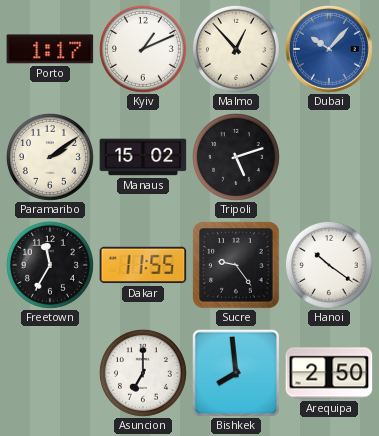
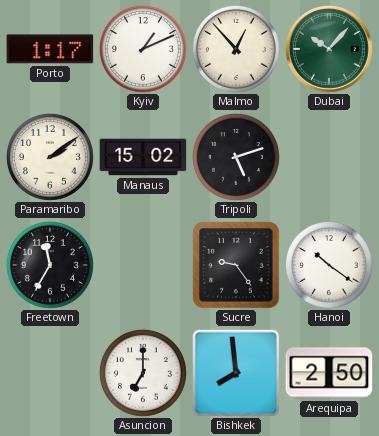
Dubai dial: blue -> green (329, 49)
Dakar: 11:55 -> none (143, 265)
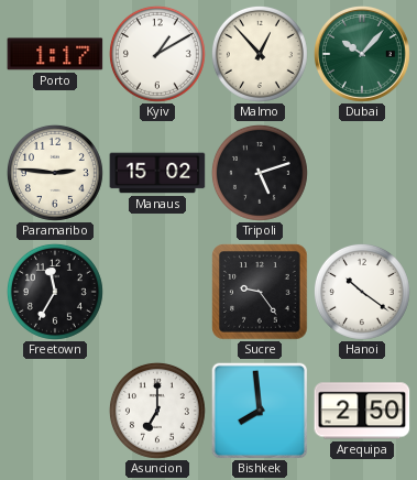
Kyiv: 1:11 -> 1:10 (157, 54)
Paramaribo: 2:09 -> 2:46 (55, 173)
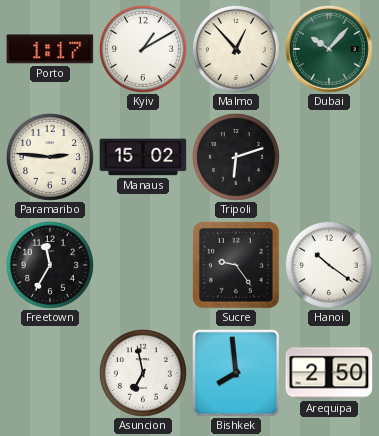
Tripoli: 5:12 -> 6:12 (236, 157)
Asuncion: 7:00 -> 6:58 (143, 373)
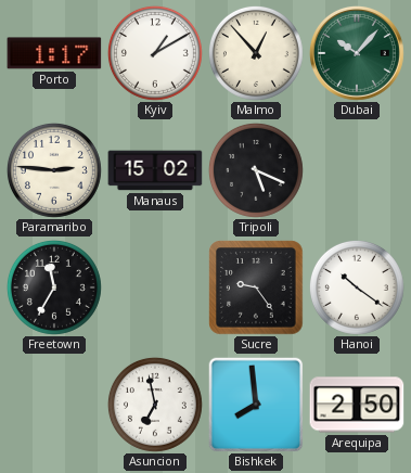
Tripoli: 6:12 -> 5:19 (256, 170)
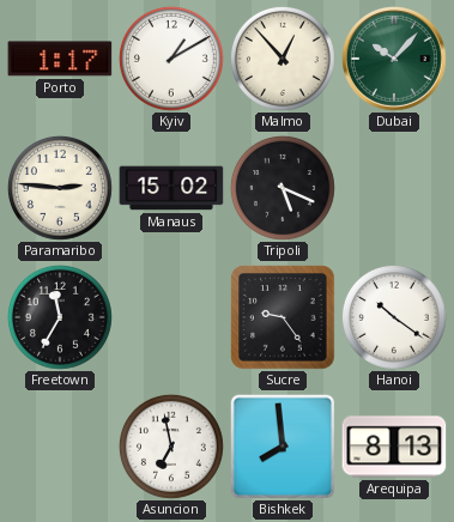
Arequipa: 2:50 -> 8:13 (394, 447)
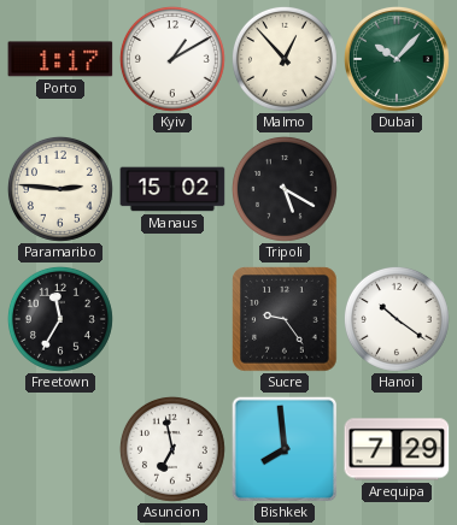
Tripoli: 5:19 -> 5:20 (285, 189)
Arequipa: 8:13 -> 7:29 (397, 449)
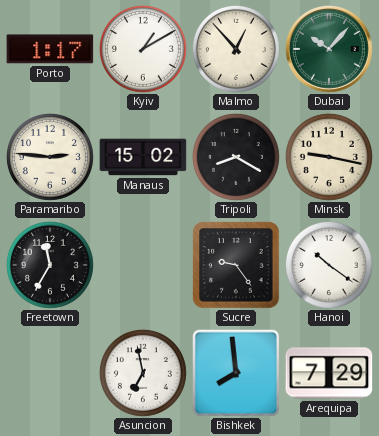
Tripoli: 5:20 -> 8:20 (236, 157)
Minsk: none -> 9:17 (329, 157)
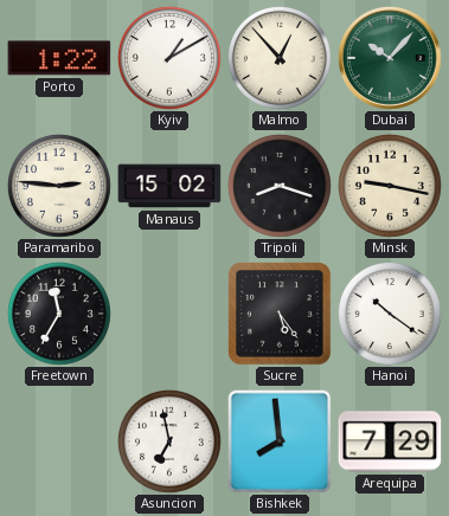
Porto: 1:17 -> 1:22 (59, 58)
Tripoli: 8:20 -> 8:18 (280, 186)
Sucre: 9:24 -> 5:24 (280, 314)
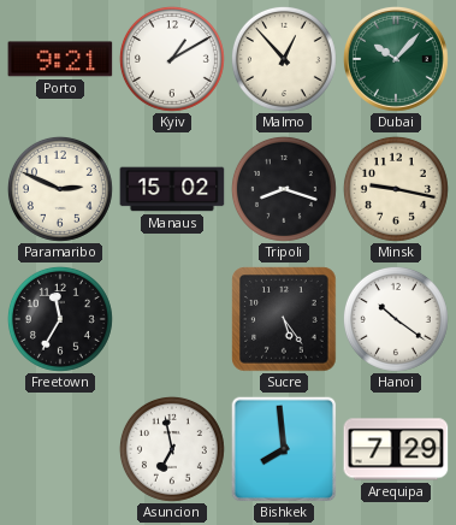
Porto: 1:22 -> 9:21 (60, 59)
Paramaribo: 2:46 -> 2:49 (60, 189)
